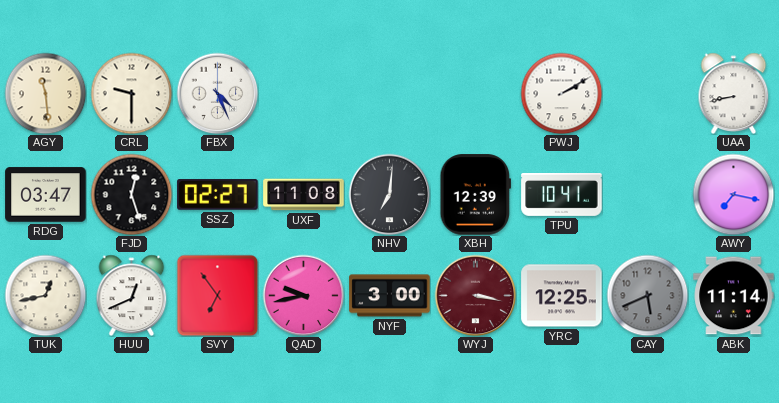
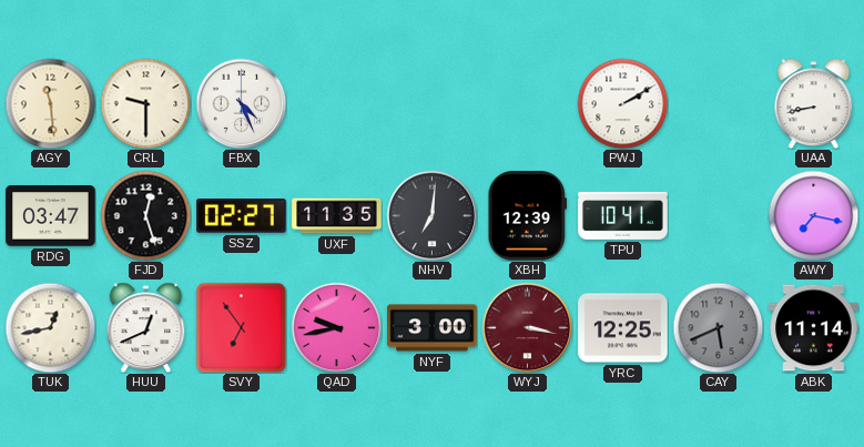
UXF: 11:08 -> 11:35 (337, 216)
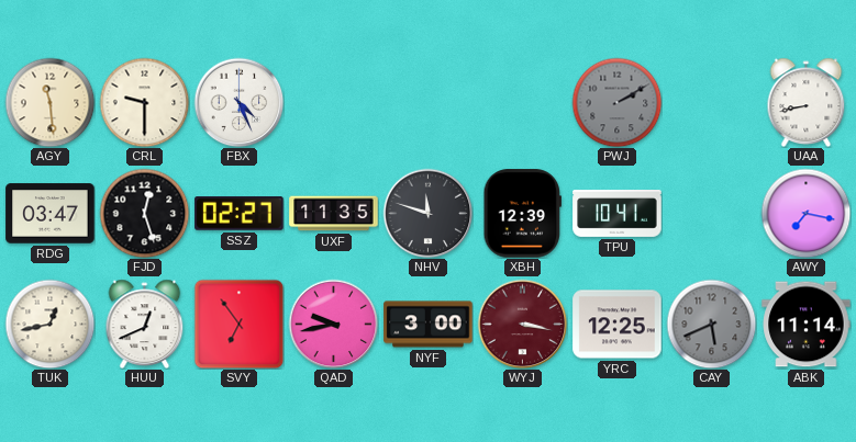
PWJ dial: white -> grey (616, 102)
NHV: 7:01 -> 11:48 (427, 213)
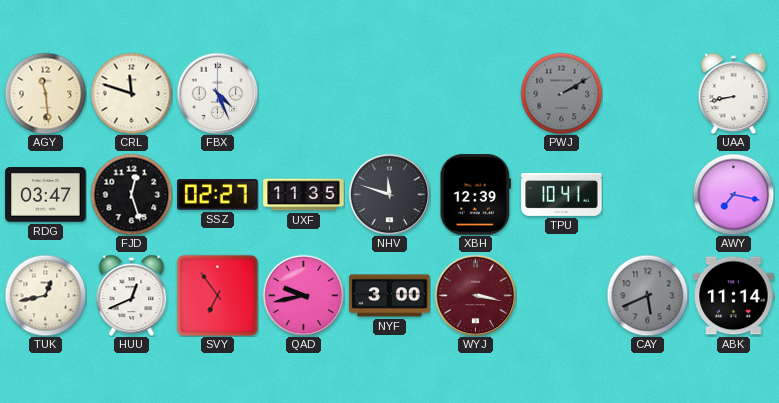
CRL: 9:30 -> 11:48 (131, 93)
YRC: 12:25 -> none (618, 325)
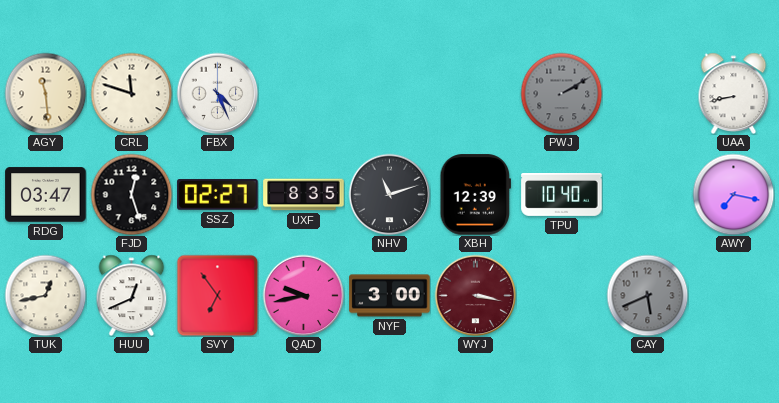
UXF: 11:35 -> 8:35 (304, 195)
NHV: 11:48 -> 11:12 (389, 194)
TPU: 10:41 -> 10:40 (562, 195)
ABK: 11:14 -> none (734, 296)
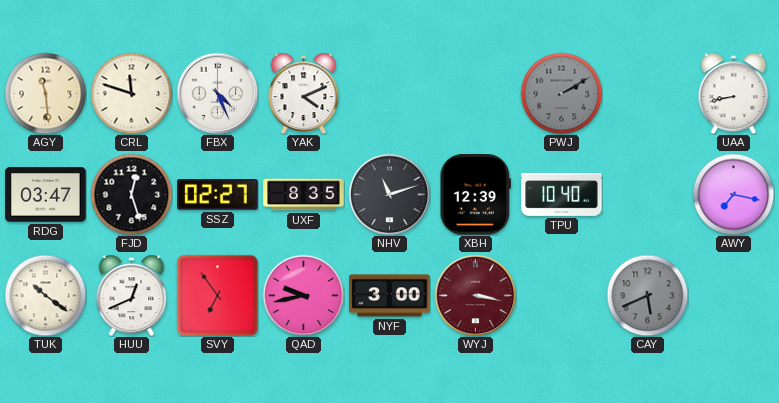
YAK: none -> 4:11 (304, 93)
TUK: 12:43 -> 10:21 (45, 295)
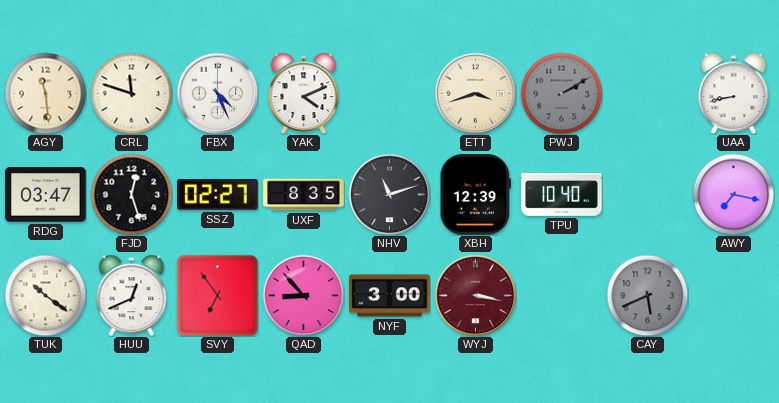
ETT: none -> 3:42 (475, 93)
QAD: 9:43 -> 8:53 (303, 295)
